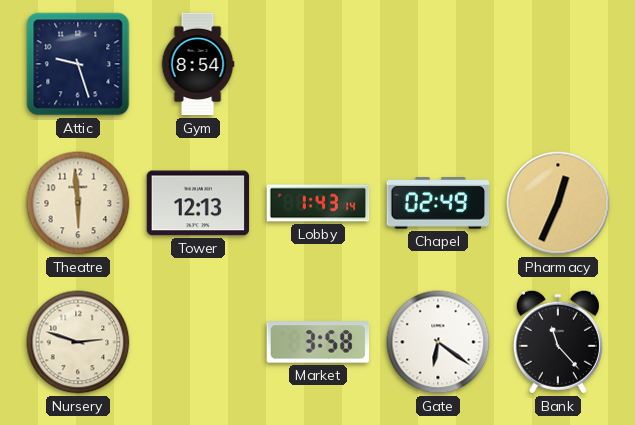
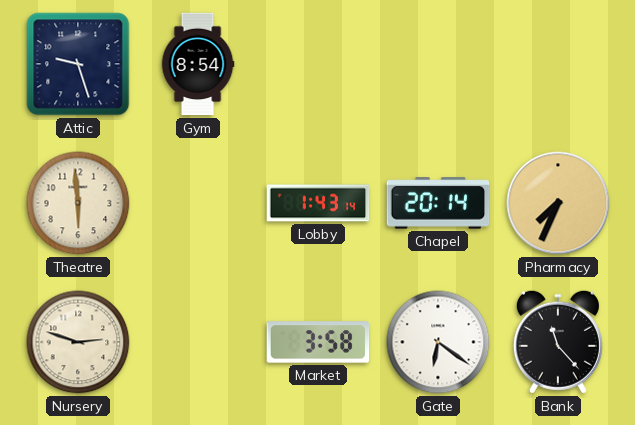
Tower: 12:13 -> none (198, 203)
Chapel: 02:49 -> 20:14 (438, 203)
Pharmacy: 12:34 -> 7:34 (558, 203)
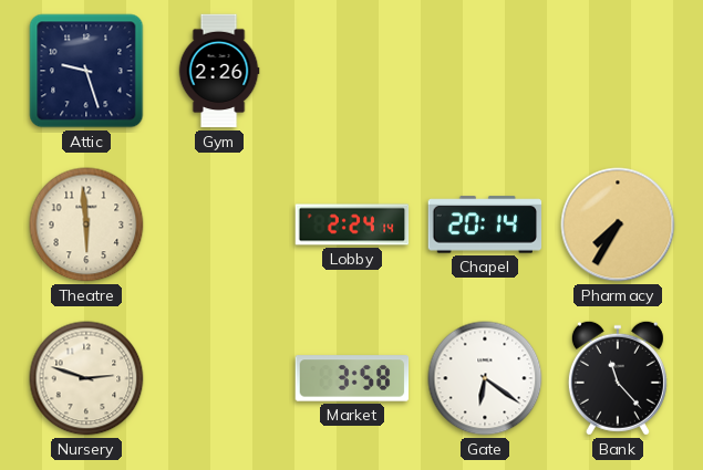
Gym: 8:54 -> 2:26 (219, 71)
Lobby: 1:43 -> 2:24 (352, 224)
Pharmacy: 7:34 -> 7:35 (618, 224)
